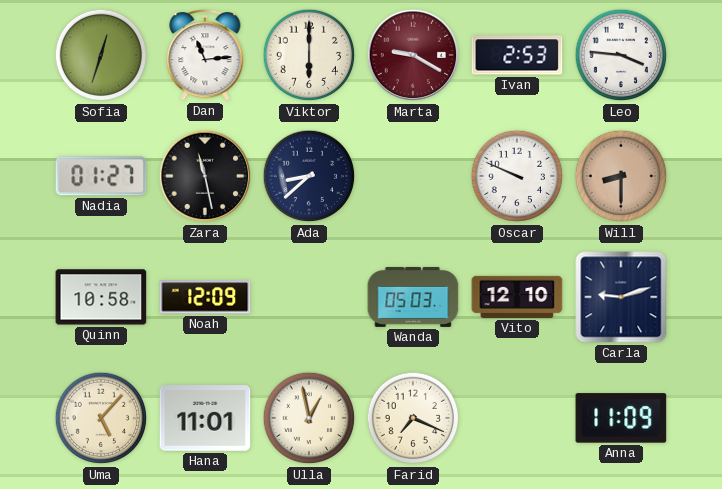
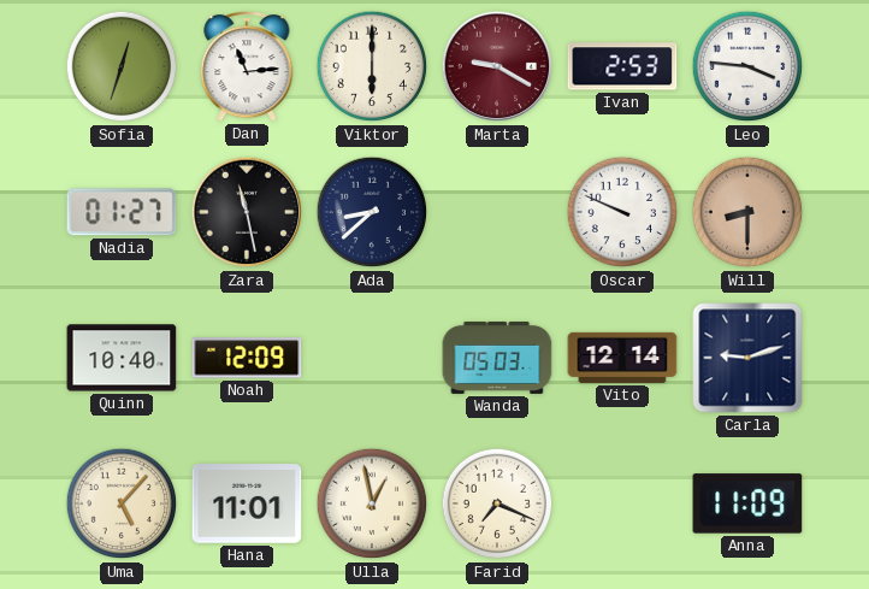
Quinn: 10:58 -> 10:40 (122, 358)
Vito: 12:10 -> 12:14 (622, 358)
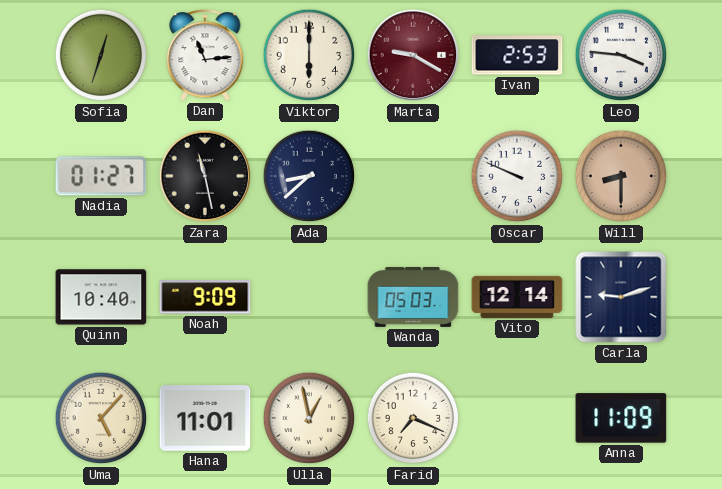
Noah: 12:09 -> 9:09 (205, 297)
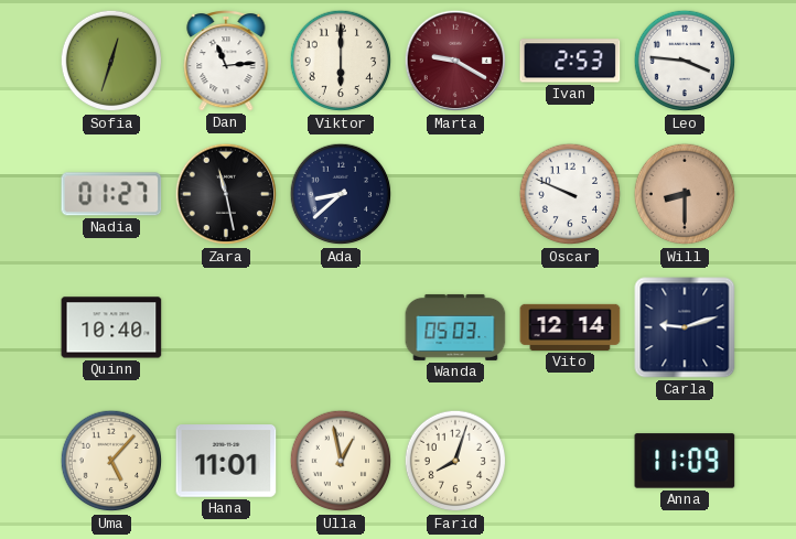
Noah: 9:09 -> none (205, 297)
Farid: 7:19 -> 8:03 (455, 461)
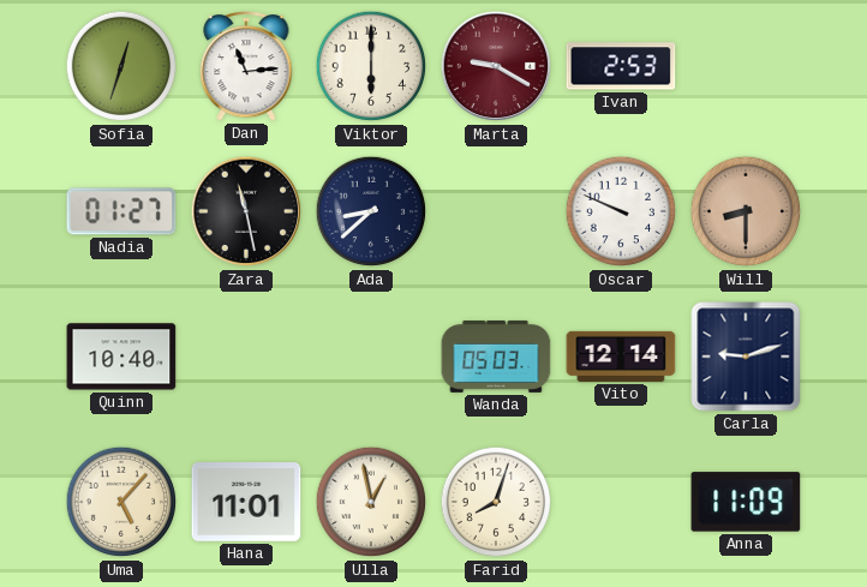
Leo: 3:46 -> none (685, 61)
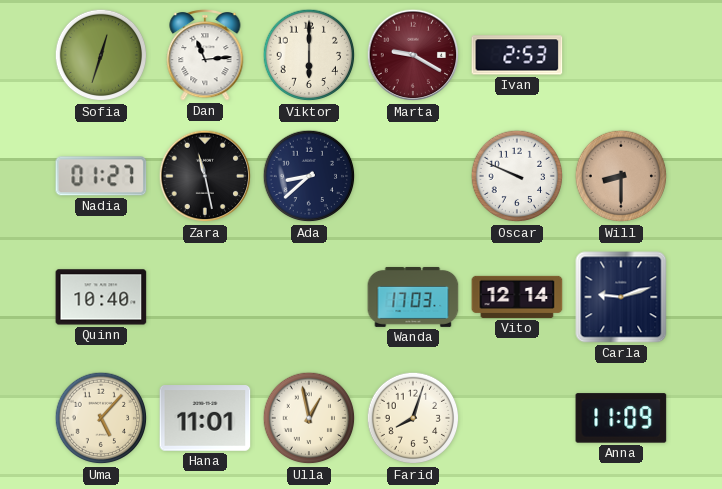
Wanda: 05:03 -> 17:03 (413, 297)
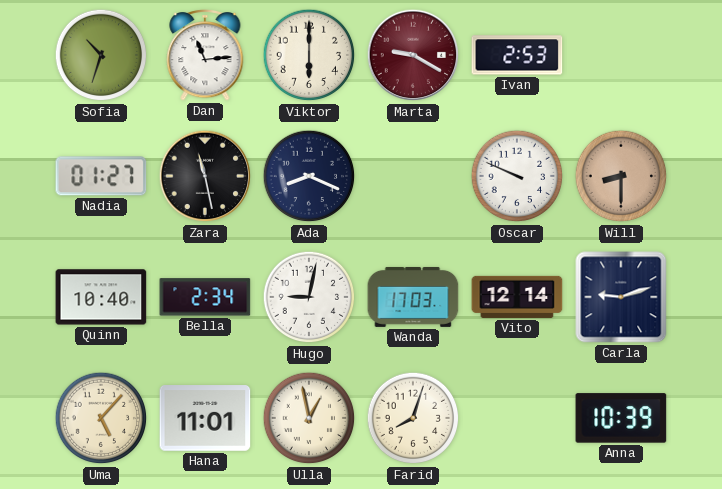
Sofia: 12:33 -> 10:33 (101, 55)
Ada: 8:38 -> 8:19 (309, 176)
Bella: none -> 2:34 (205, 297)
Hugo: none -> 9:02 (309, 297)
Anna: 11:09 -> 10:39 (621, 418)
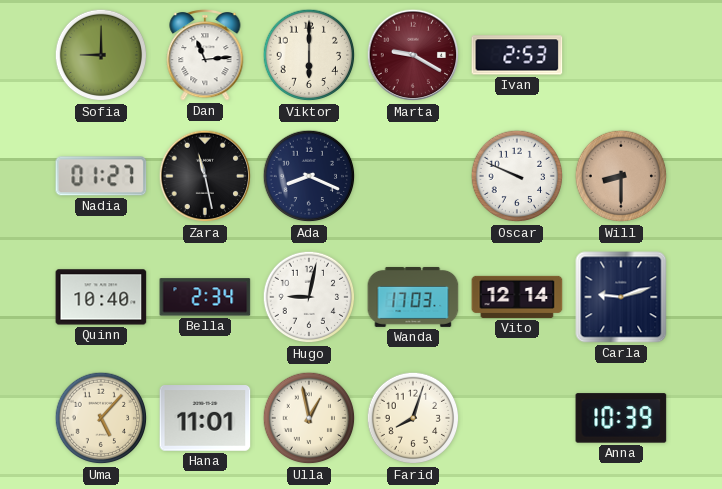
Sofia: 10:33 -> 9:00 (101, 55)
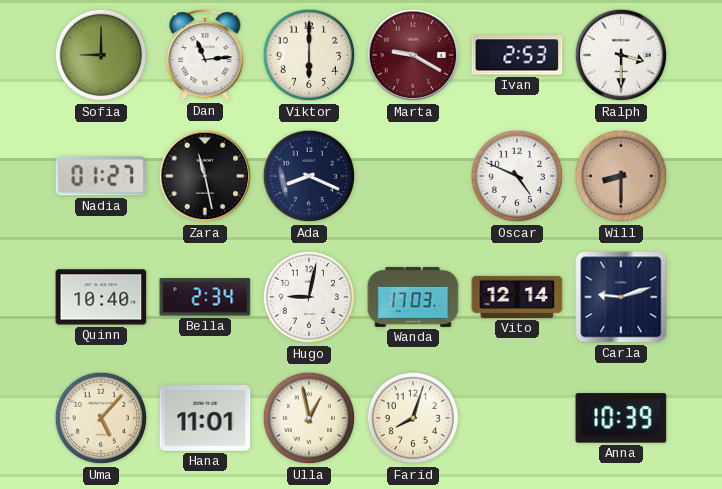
Ralph: none -> 3:30 (621, 55)
Oscar: 9:49 -> 4:49 (517, 176)
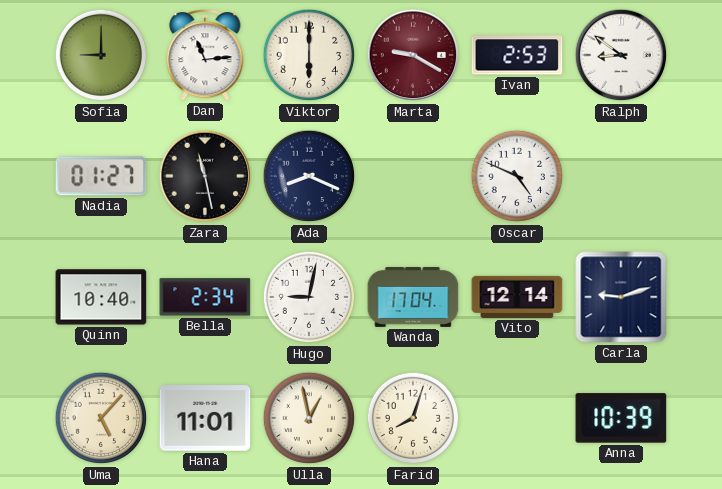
Ralph: 3:30 -> 8:51 (621, 55)
Will: 8:30 -> none (621, 176)
Wanda: 17:03 -> 17:04 (413, 297)
